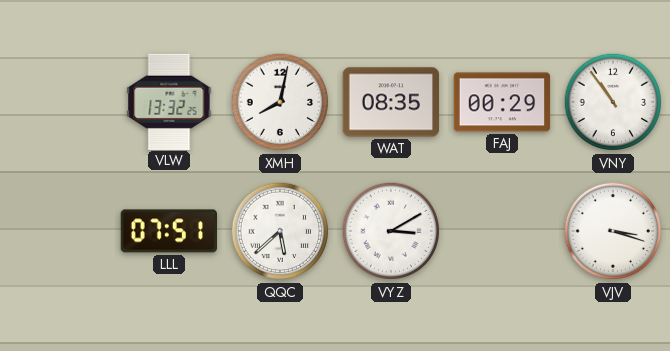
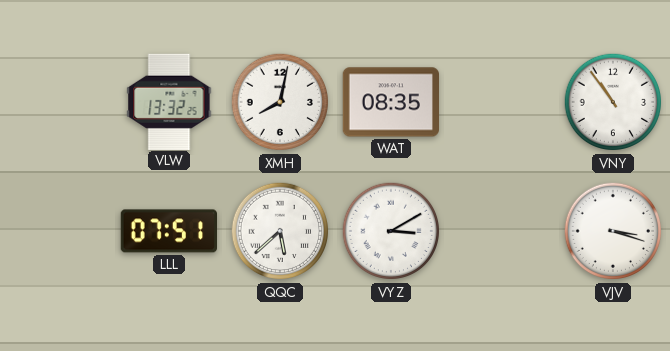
FAJ: 00:29 -> none (502, 102)
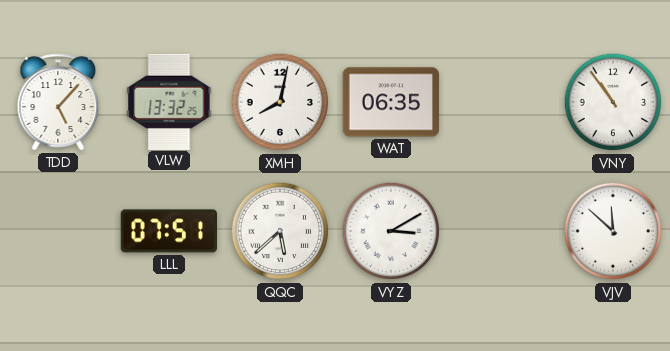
TDD: none -> 5:07 (58, 102)
WAT: 08:35 -> 06:35 (390, 102)
VJV: 3:18 -> 11:52 (613, 231)
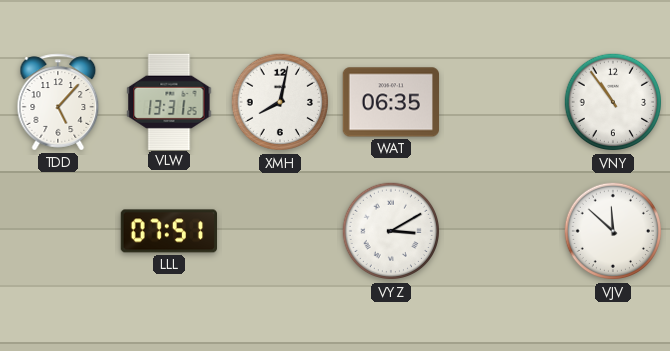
VLW: 13:32 -> 13:31 (169, 101)
QQC: 5:38 -> none (280, 231)
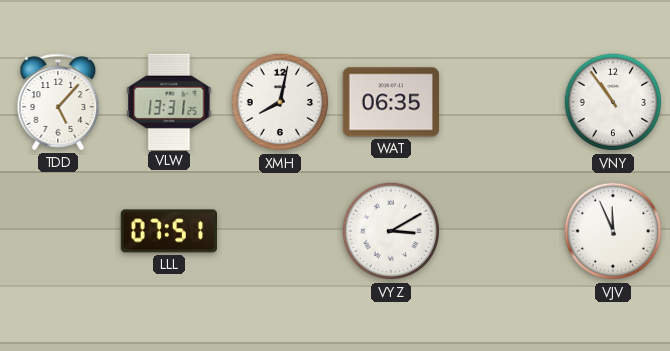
VJV: 11:52 -> 11:56 (613, 231)
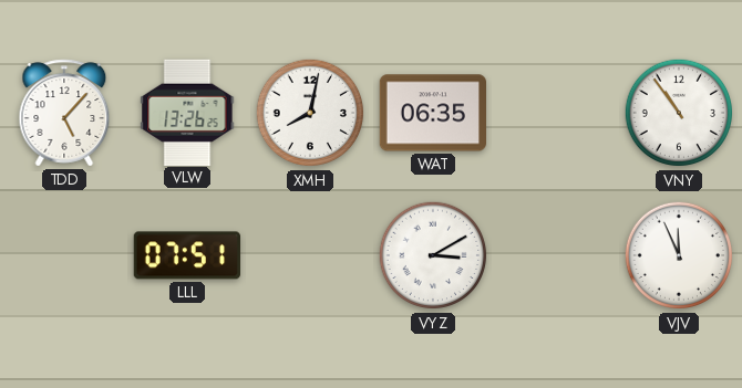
VLW: 13:31 -> 13:26 (187, 112)
